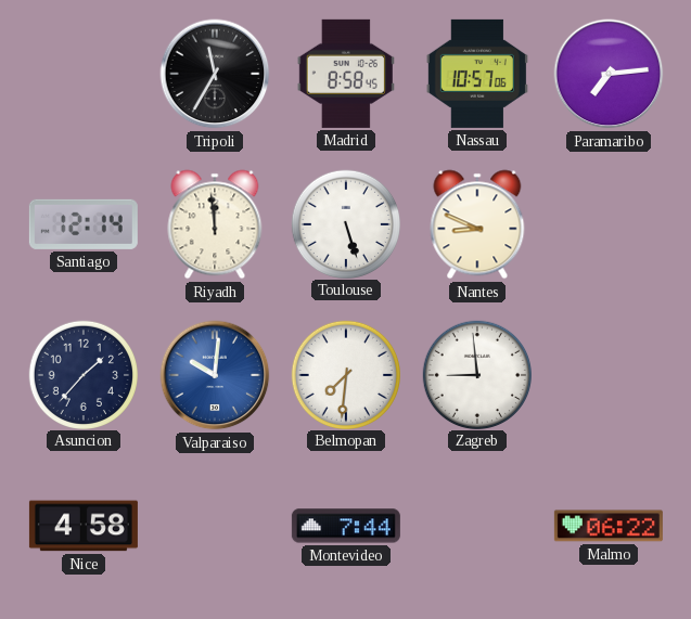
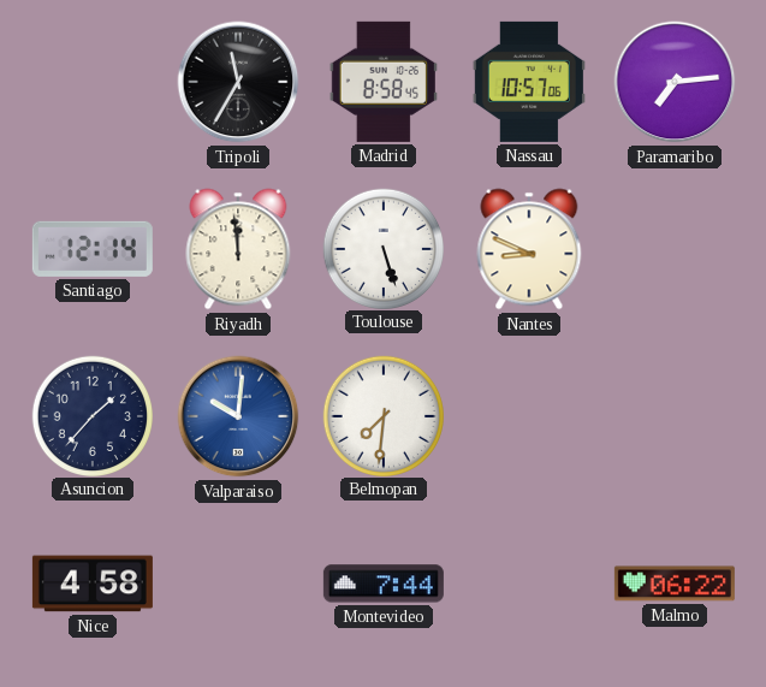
Zagreb: 8:59 -> none (476, 374)
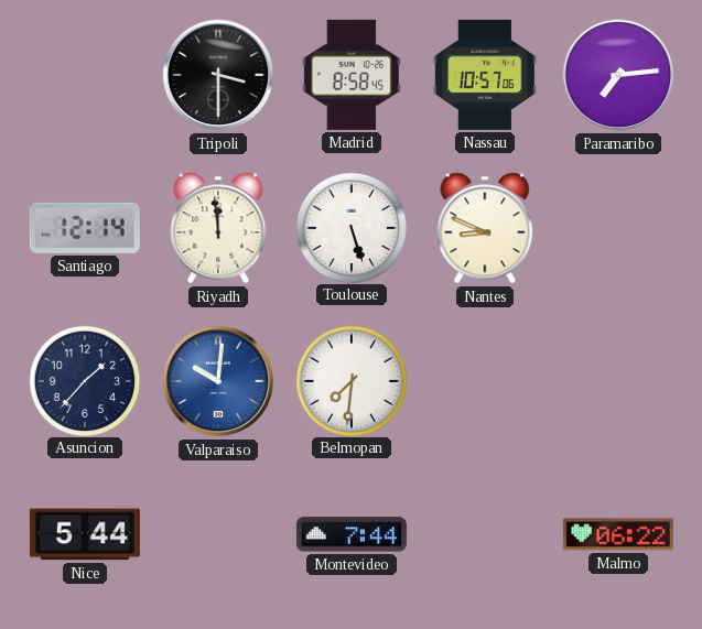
Tripoli: 11:35 -> 3:30 (218, 75)
Nice: 4:58 -> 5:44 (85, 534)
